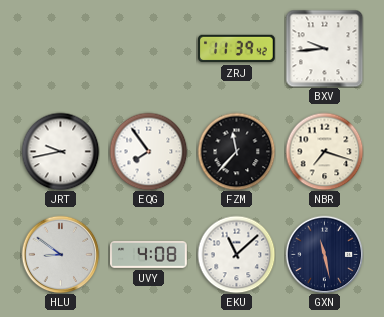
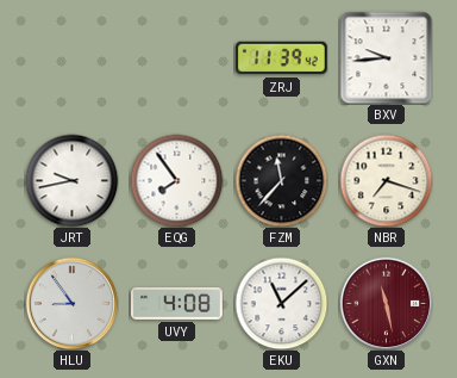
HLU: 8:51 -> 8:54 (71, 303)
GXN dial: navy -> burgundy (386, 303)
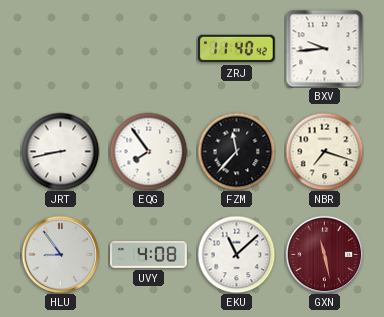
ZRJ: 11:39 -> 11:40 (237, 49)
JRT: 9:43 -> 8:43 (60, 151)
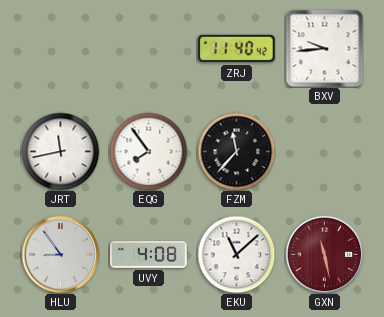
JRT: 8:43 -> 11:43 (60, 151)
NBR: 7:18 -> none (324, 151)
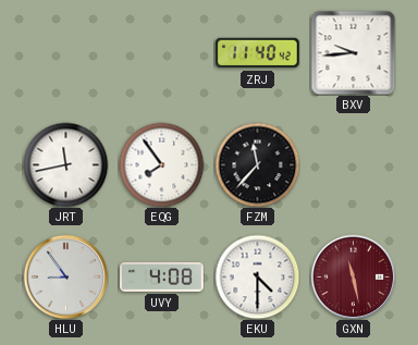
EKU: 11:08 -> 4:30 (257, 276)
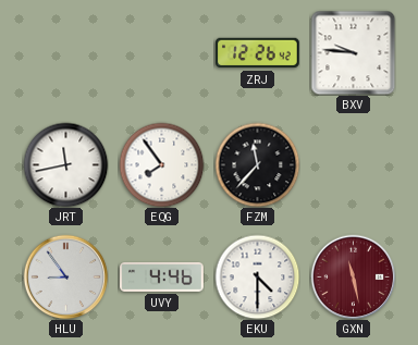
ZRJ: 11:40 -> 12:26 (258, 53)
BXV: 9:44 -> 9:46 (353, 52)
UVY: 4:08 -> 4:46 (162, 278)
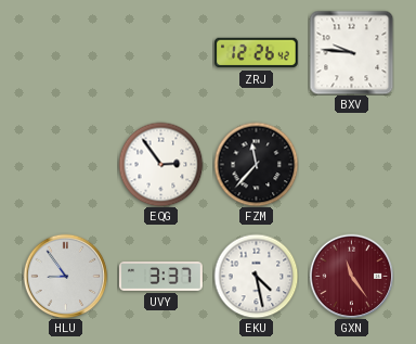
JRT: 11:43 -> none (65, 164)
EQG: 7:54 -> 2:54 (160, 164)
UVY: 4:46 -> 3:37 (161, 277)
EKU: 4:30 -> 4:28 (256, 276)
GXN: 11:28 -> 11:24 (351, 276)
